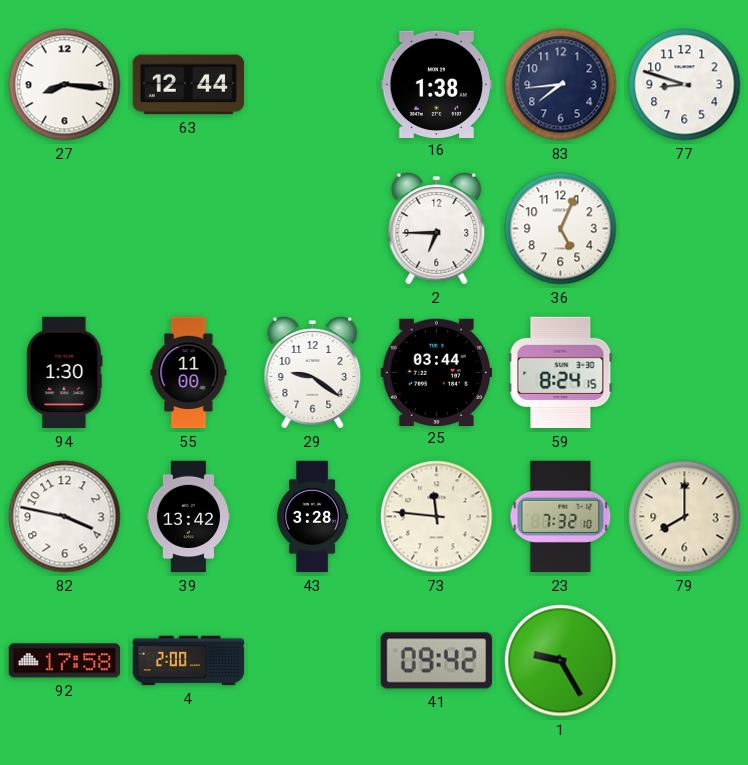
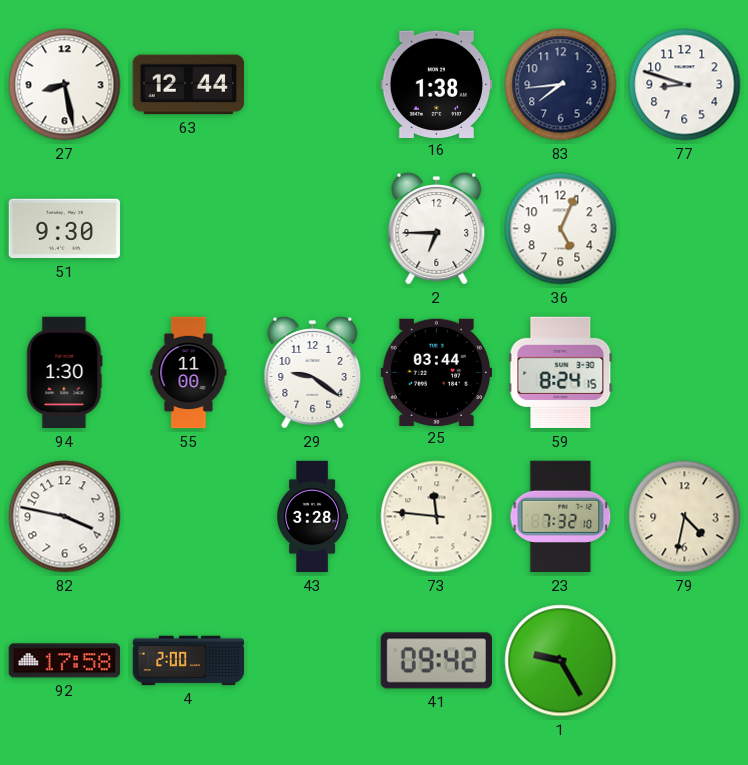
27: 8:16 -> 8:28 (65, 85)
51: none -> 9:30 (65, 229)
39: 13:42 -> none (189, 517)
79: 8:00 -> 4:32 (685, 517)
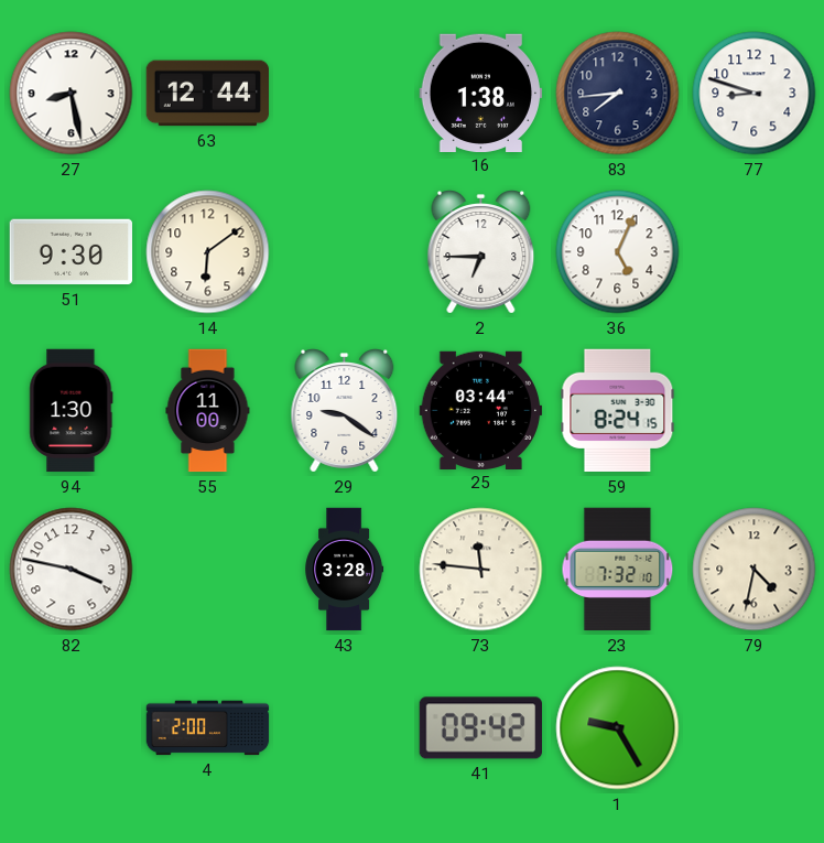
14: none -> 6:09 (208, 252)
92: 17:58 -> none (65, 661)
